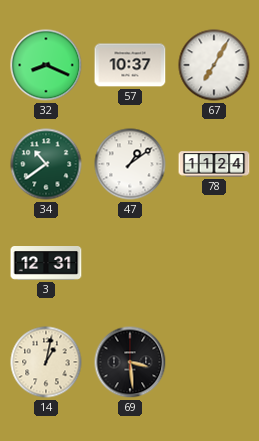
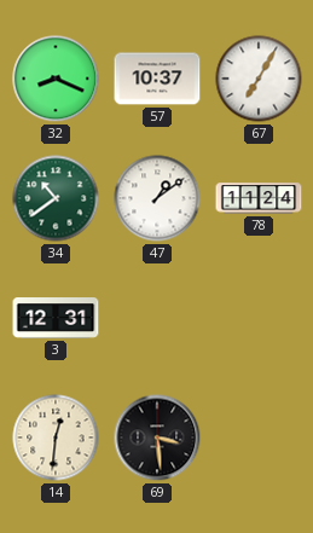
14: 1:02 -> 12:31 (56, 438)
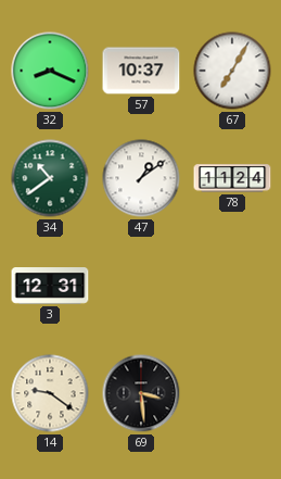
14: 12:31 -> 9:21 (50, 393)
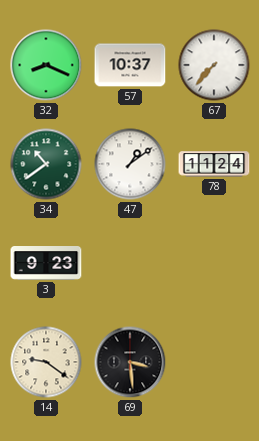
67: 7:05 -> 7:37 (214, 65)
3: 12:31 -> 9:23 (46, 264)
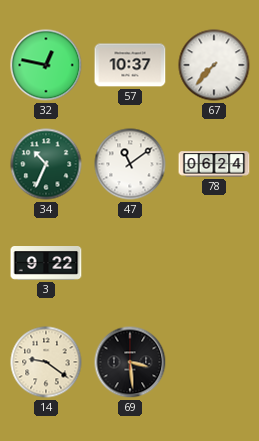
32: 8:19 -> 12:47 (46, 65)
34: 10:39 -> 10:34 (46, 164)
47: 1:09 -> 11:09 (130, 164)
78: 11:24 -> 06:24 (214, 164)
3: 9:23 -> 9:22 (46, 264)
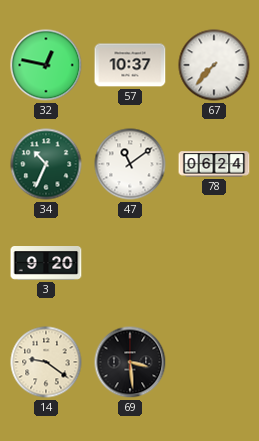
3: 9:22 -> 9:20 (46, 264)
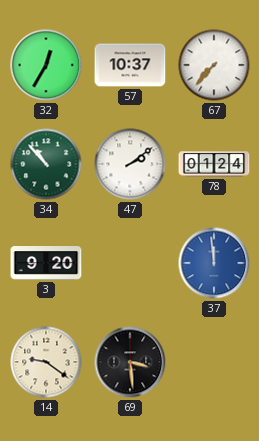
32: 12:47 -> 12:35 (46, 65)
34: 10:34 -> 10:53 (46, 164)
47: 11:09 -> 2:09 (130, 164)
78: 06:24 -> 01:24 (214, 164)
37: none -> 11:59 (214, 263)
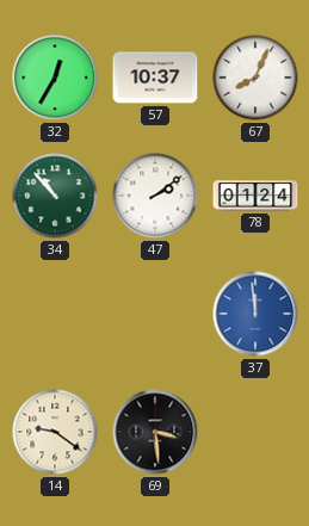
67: 7:37 -> 8:04 (255, 78)
3: 9:20 -> none (46, 264)
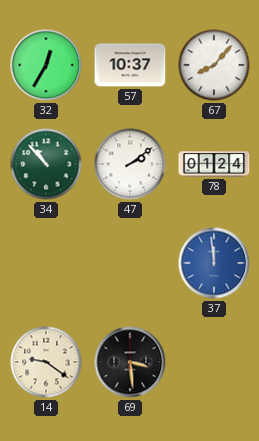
67: 8:04 -> 8:07 (214, 65)
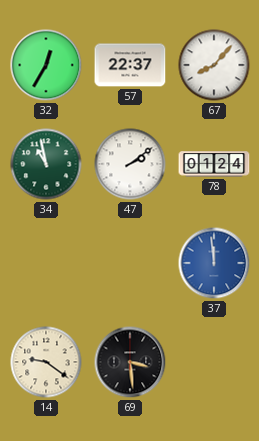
57: 10:37 -> 22:37 (130, 65)
34: 10:53 -> 10:58 (46, 164)
